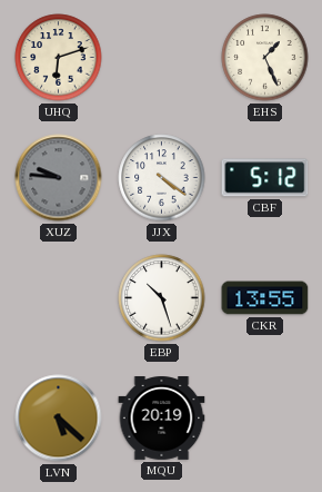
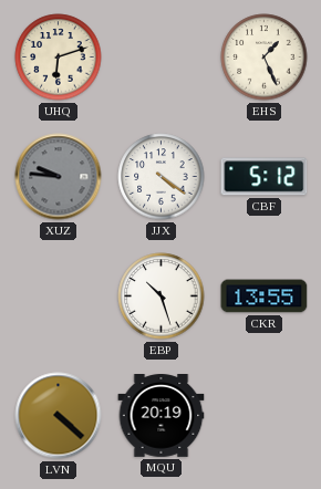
LVN: 5:22 -> 4:22 (59, 416)
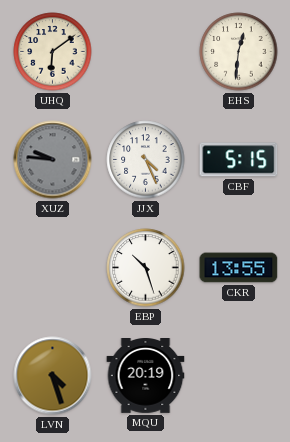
UHQ: 6:12 -> 6:09 (53, 52)
EHS: 1:26 -> 12:31 (239, 52)
JJX: 4:21 -> 4:26 (146, 160)
CBF: 5:12 -> 5:15 (239, 160)
LVN: 4:22 -> 4:27 (53, 376)
